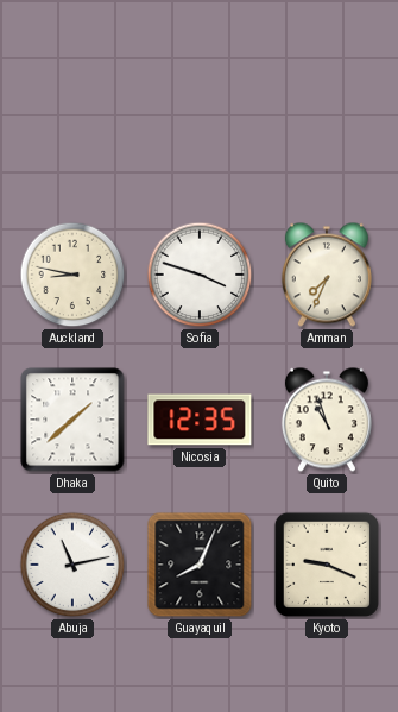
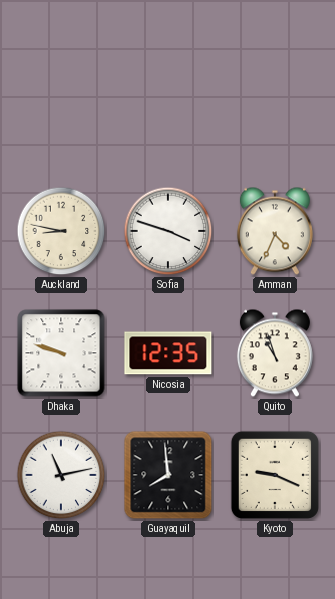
Amman: 7:34 -> 4:34 (275, 231)
Dhaka: 1:38 -> 9:48 (61, 353)
Guayaquil: 8:04 -> 7:59 (168, 475)
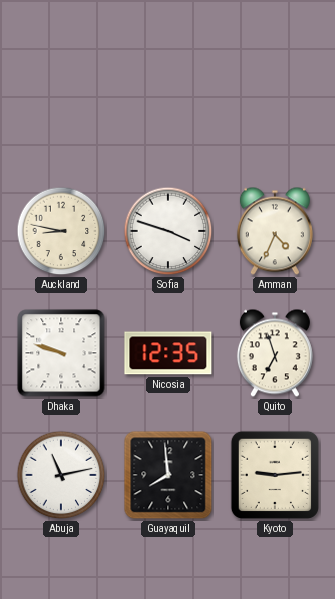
Quito: 10:57 -> 6:57 (275, 353)
Kyoto: 9:19 -> 9:14 (275, 475)
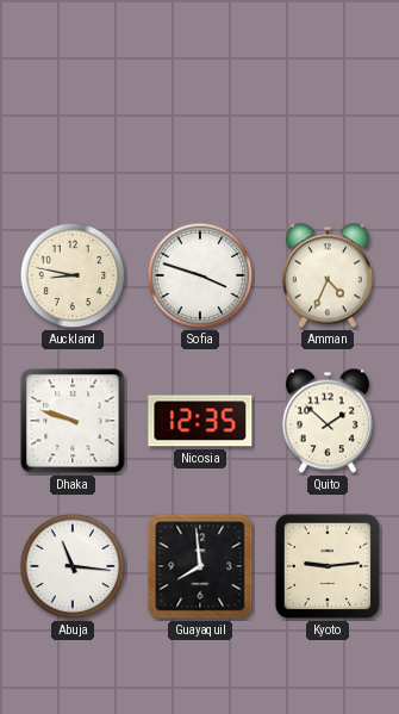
Quito: 6:57 -> 1:52 (328, 421)
Abuja: 11:13 -> 11:16 (73, 566)
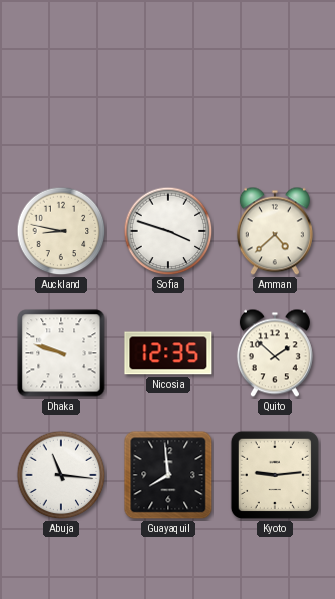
Amman: 4:34 -> 4:38 (275, 231)
